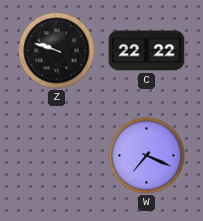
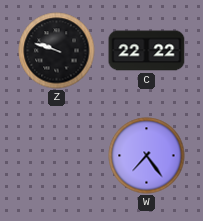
W: 7:19 -> 7:24 (147, 156)
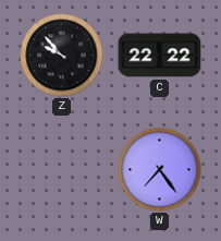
Z: 9:48 -> 9:53 (62, 56)
